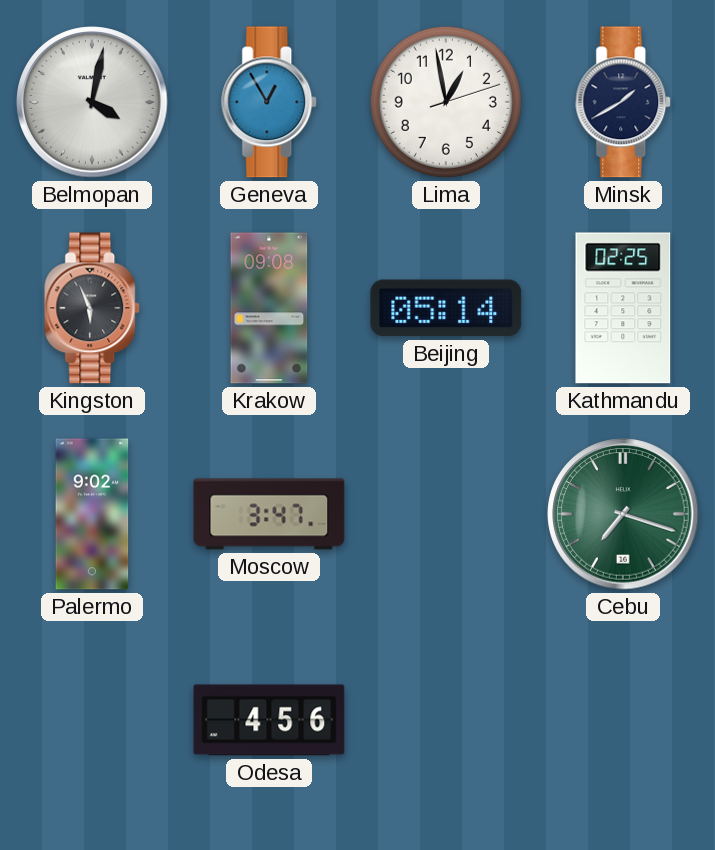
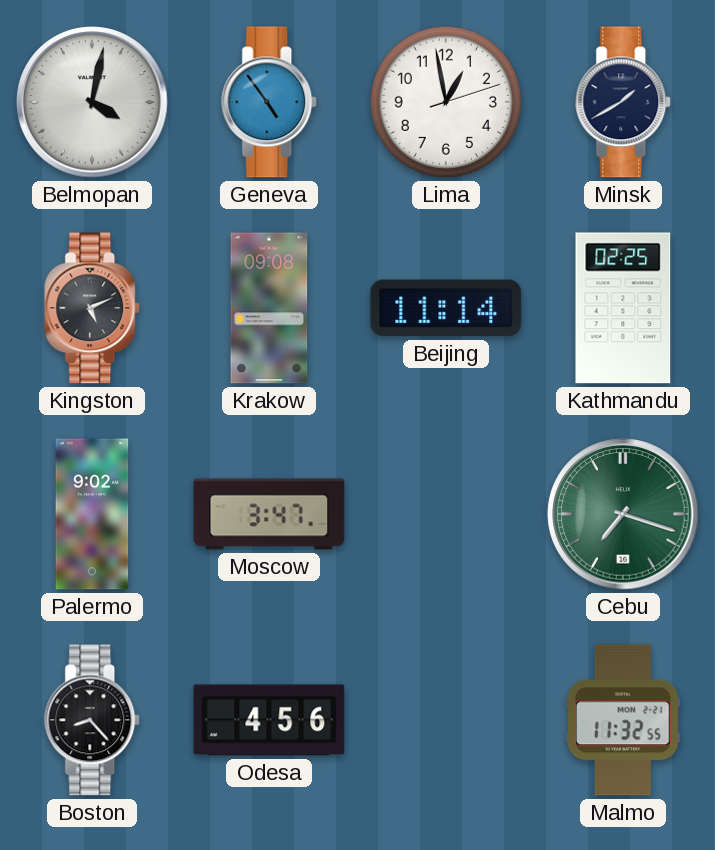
Geneva: 12:55 -> 4:54 (270, 102)
Kingston: 5:56 -> 5:11 (93, 308)
Beijing: 05:14 -> 11:14 (446, 308)
Boston: none -> 8:23 (93, 720)
Malmo: none -> 11:32 (624, 720)
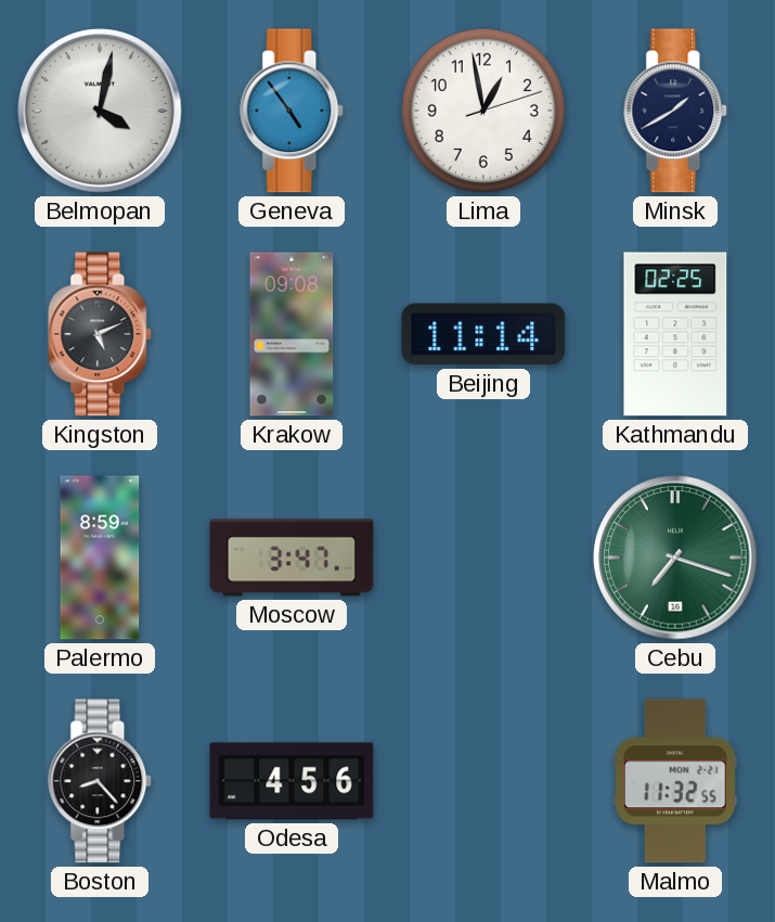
Palermo: 9:02 -> 8:59 (100, 558)
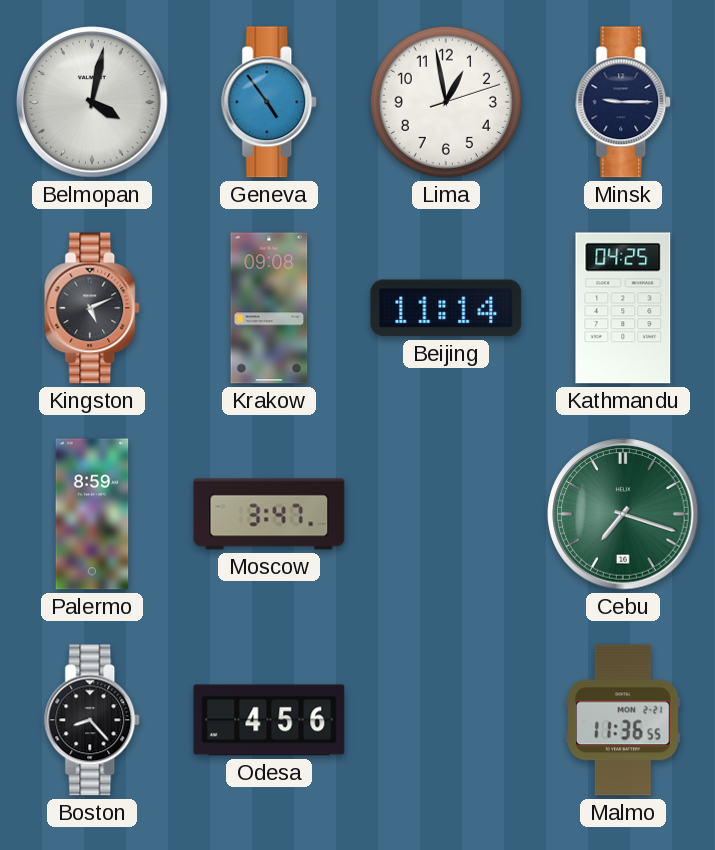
Minsk: 1:40 -> 9:15 (624, 102)
Kathmandu: 02:25 -> 04:25 (623, 308)
Malmo: 11:32 -> 11:36 (624, 720)
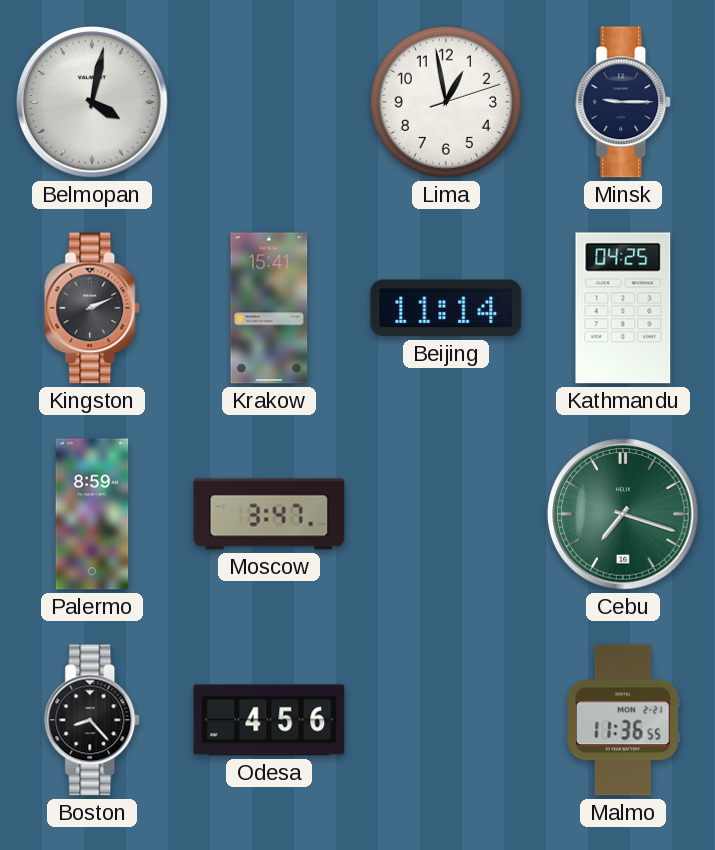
Geneva: 4:54 -> none (270, 102)
Kingston: 5:11 -> 2:11 (93, 308)
Krakow: 09:08 -> 15:41 (269, 308)
